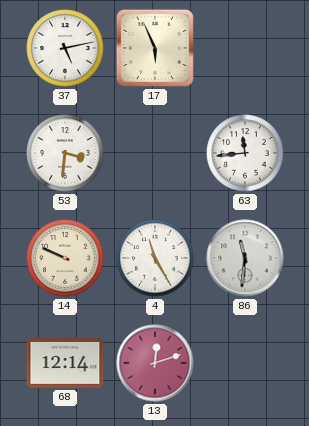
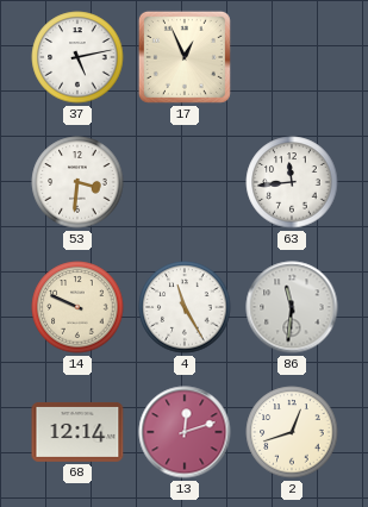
17: 5:56 -> 12:56 (185, 57)
2: none -> 12:42 (292, 432)
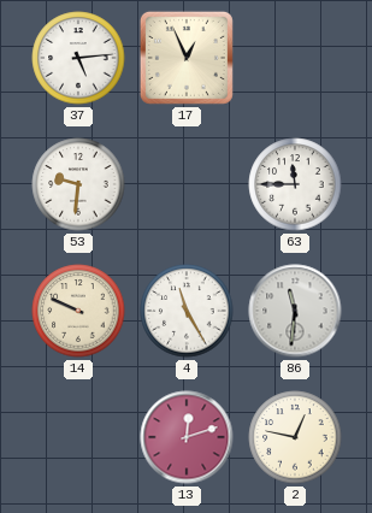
37: 5:13 -> 5:14 (78, 58)
53: 3:31 -> 9:31 (78, 184)
63: 11:44 -> 11:45 (295, 184)
68: 12:14 -> none (77, 432)
2: 12:42 -> 12:47 (295, 437)
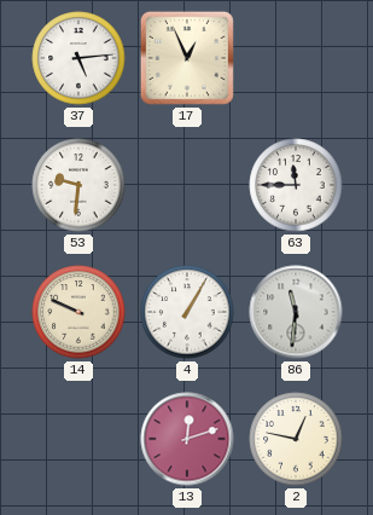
4: 11:25 -> 1:05 (187, 312)
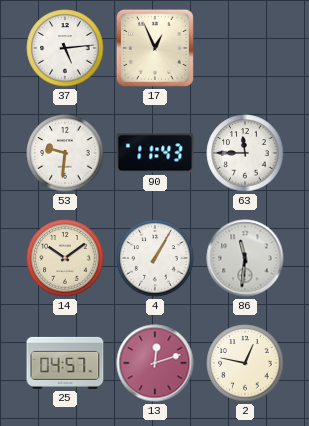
90: none -> 11:43 (155, 153)
14: 9:49 -> 10:09 (65, 258)
25: none -> 04:57 (65, 363)
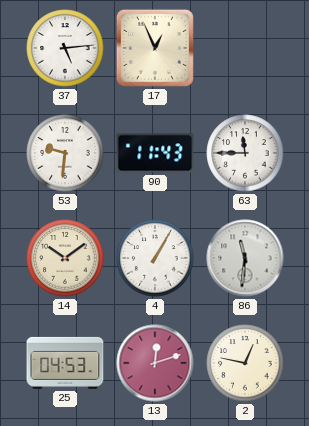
25: 04:57 -> 04:53 (65, 363)
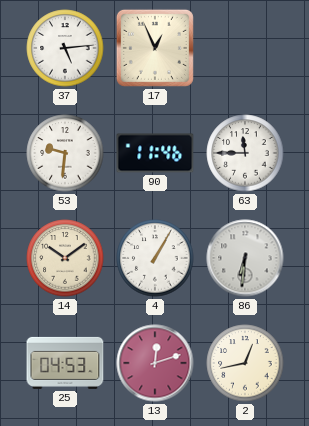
90: 11:43 -> 11:46 (155, 153)
86: 11:31 -> 6:31 (245, 258)
2: 12:47 -> 12:43 (245, 363)
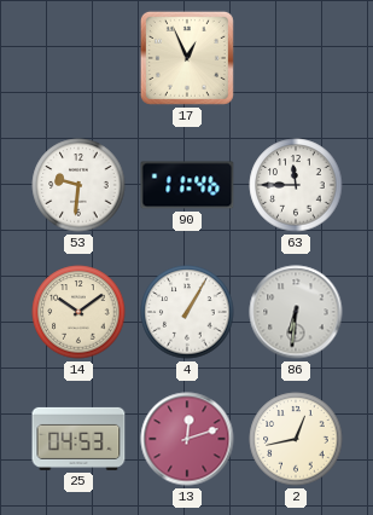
37: 5:14 -> none (65, 48)
